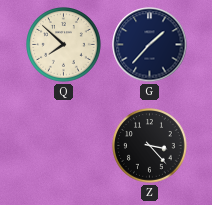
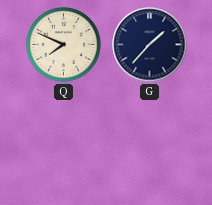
Q: 7:52 -> 7:49 (64, 45)
Z: 3:23 -> none (150, 146)
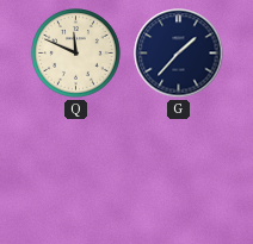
Q: 7:49 -> 11:49 (76, 54)
